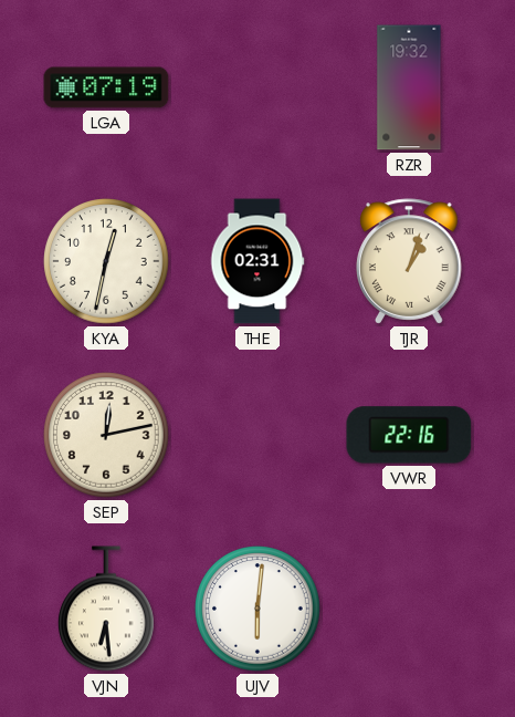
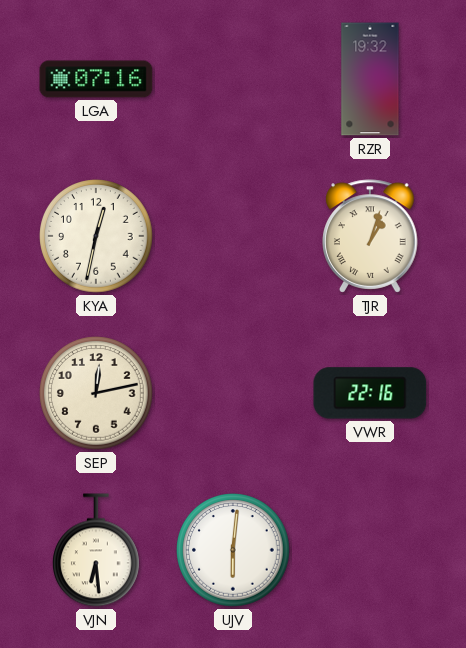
LGA: 07:19 -> 07:16 (96, 79)
THE: 02:31 -> none (257, 261)
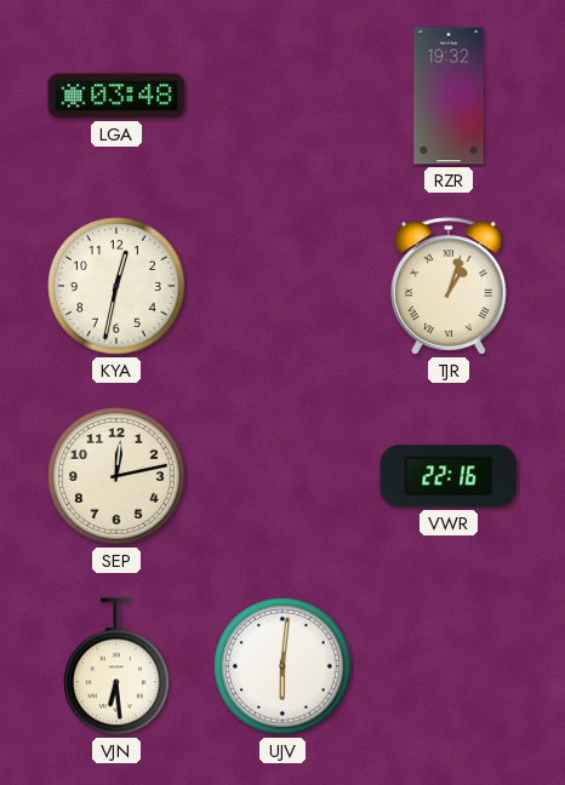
LGA: 07:16 -> 03:48 (116, 96)
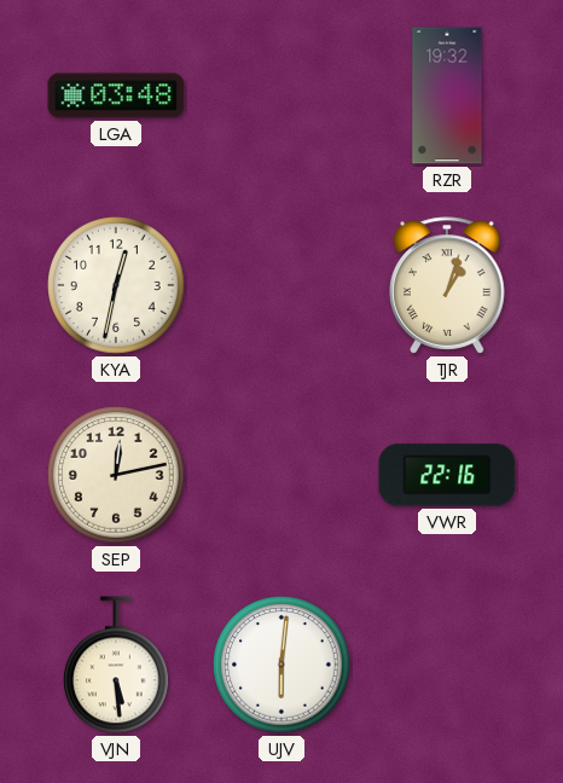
VJN: 6:29 -> 5:29 (117, 665)
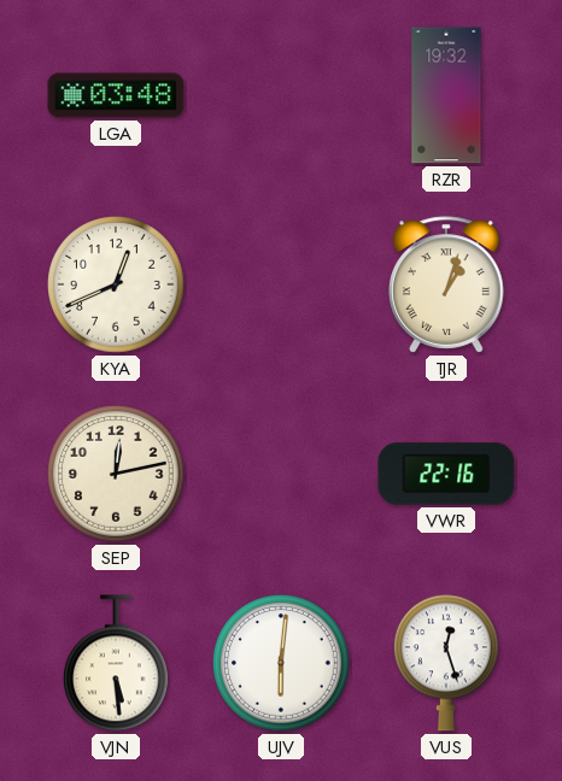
KYA: 12:32 -> 12:41 (116, 284)
VUS: none -> 12:27 (447, 663)
